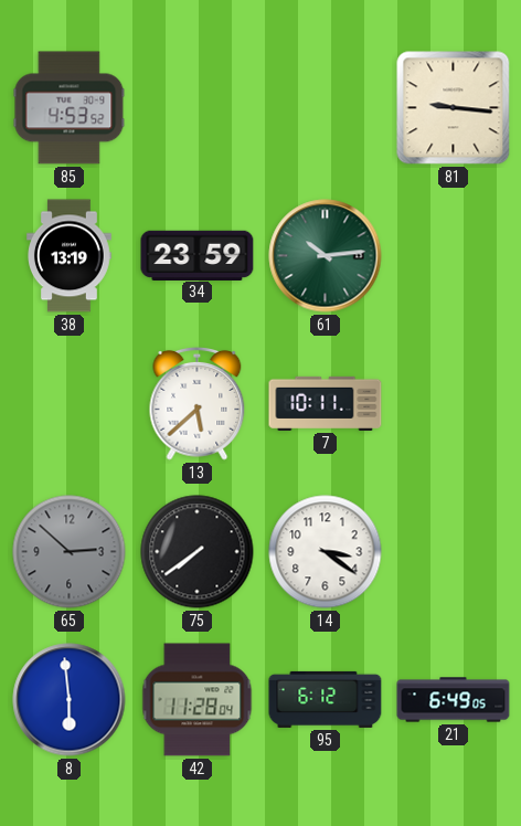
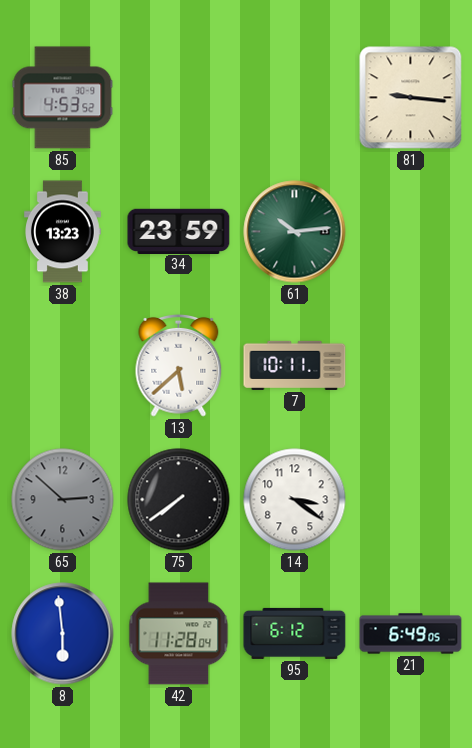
38: 13:19 -> 13:23 (63, 232)
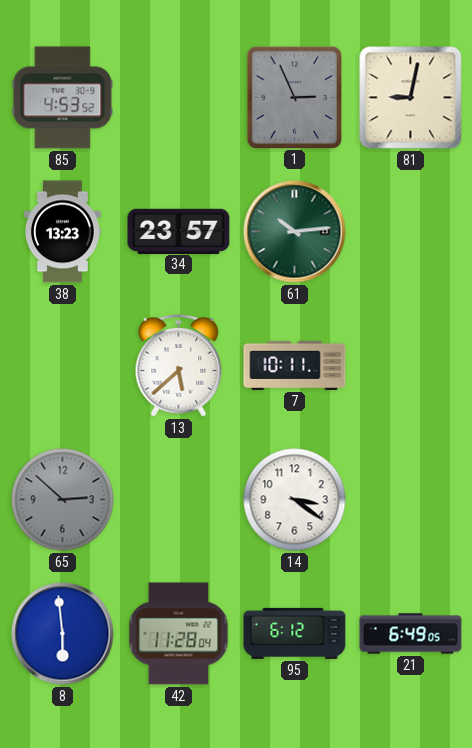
1: none -> 2:56 (294, 97)
81: 9:16 -> 9:02 (411, 98)
34: 23:59 -> 23:57 (179, 231)
75: 7:39 -> none (179, 500)
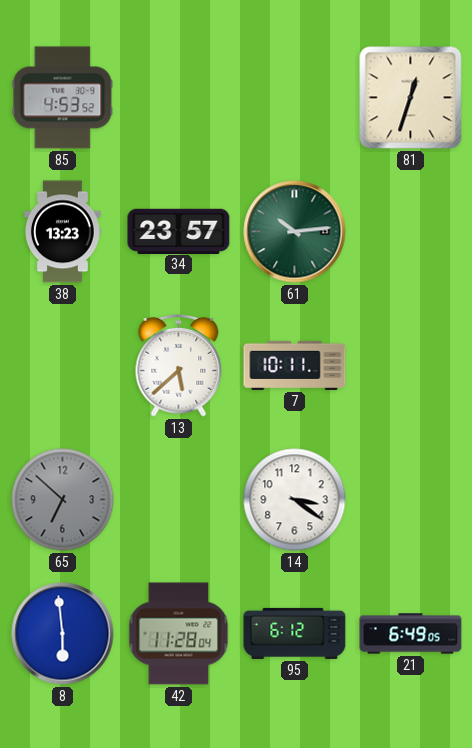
1: 2:56 -> none (294, 97)
81: 9:02 -> 12:33 (411, 98)
65: 2:52 -> 6:52 (63, 500)
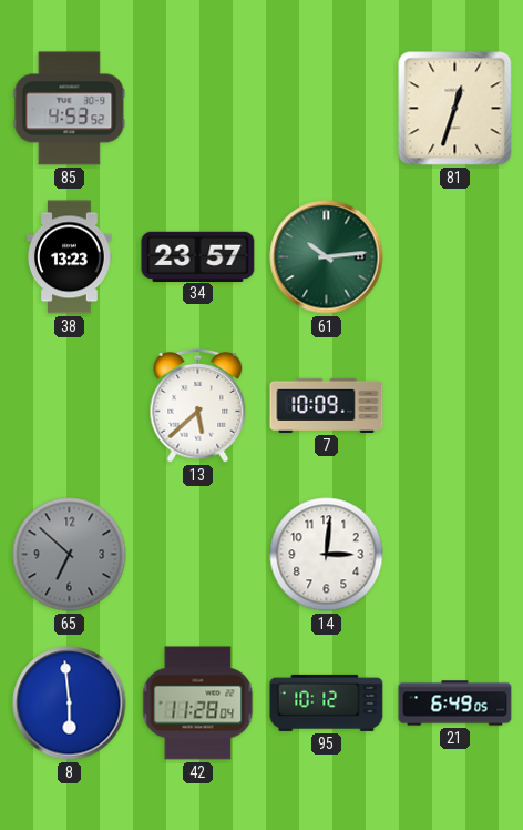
7: 10:11 -> 10:09 (327, 405)
14: 3:21 -> 3:01 (327, 555)
95: 6:12 -> 10:12 (327, 702)
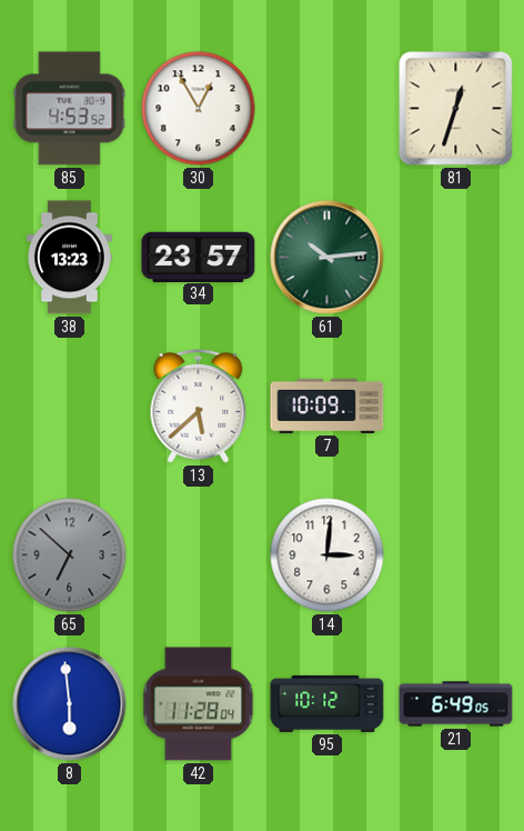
30: none -> 12:55 (199, 109)
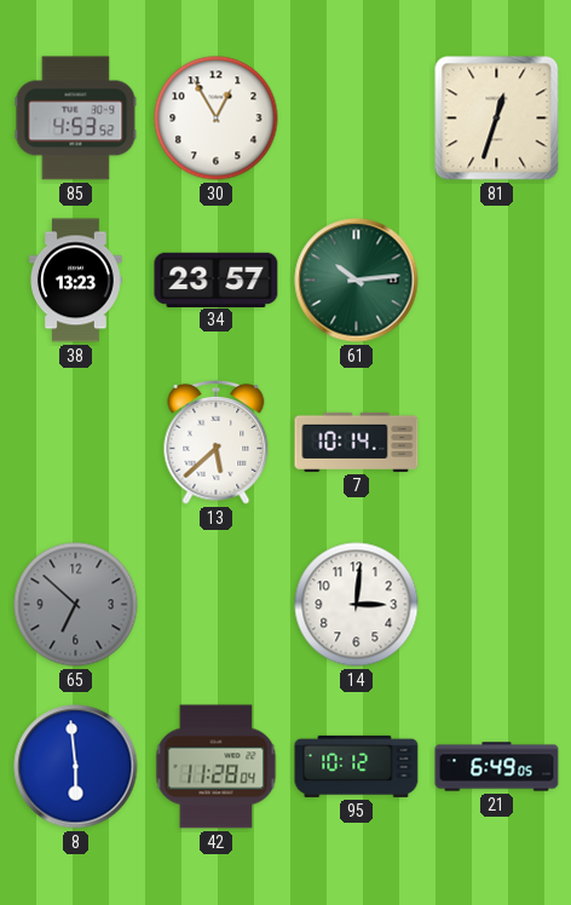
7: 10:09 -> 10:14 (357, 442)
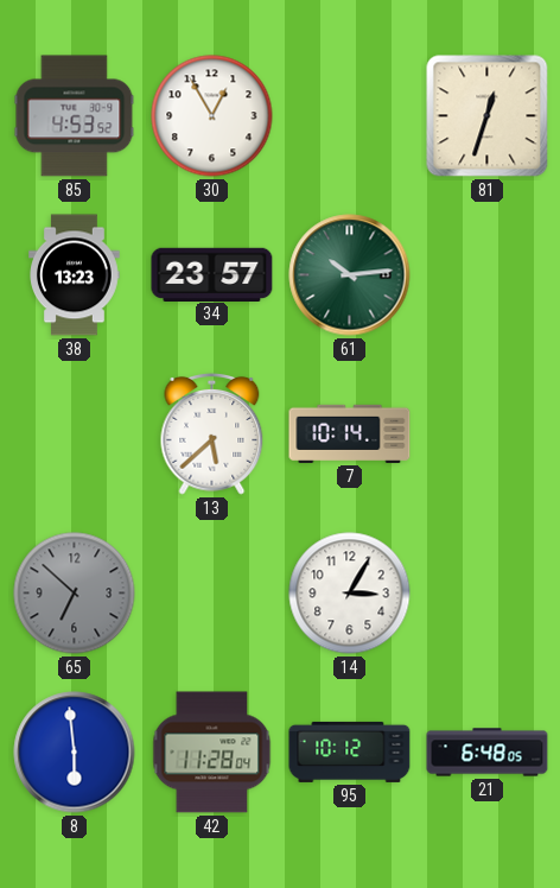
14: 3:01 -> 3:05 (350, 594)
21: 6:49 -> 6:48 (488, 753)
